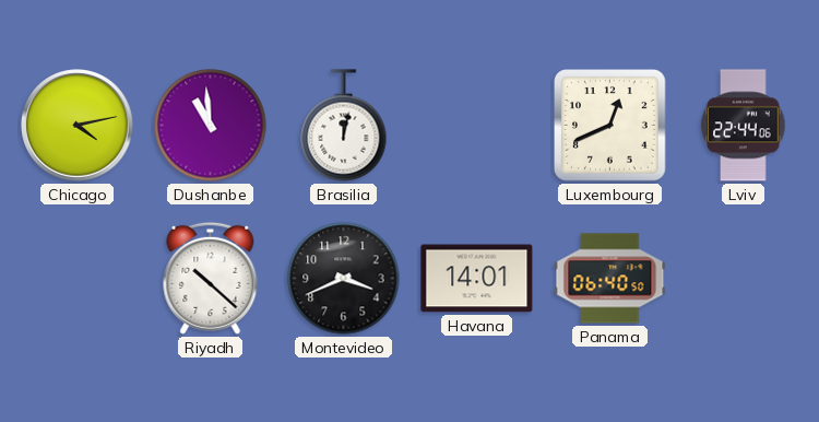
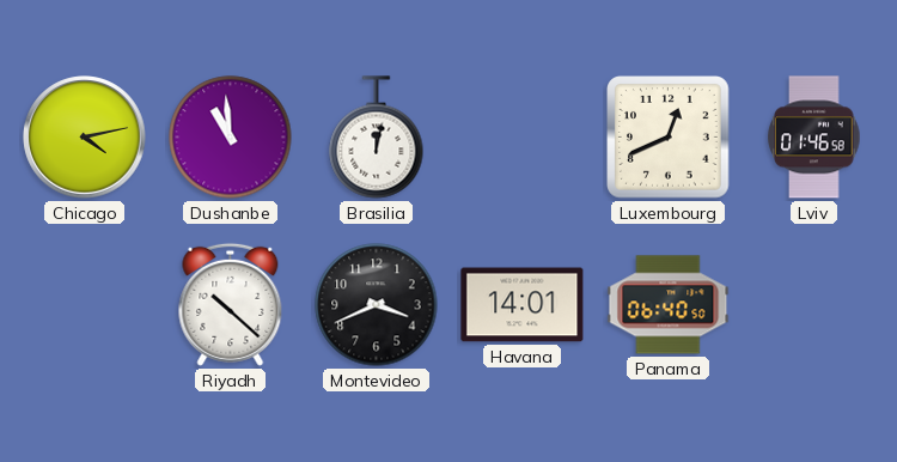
Lviv: 22:44 -> 01:46 (814, 138)
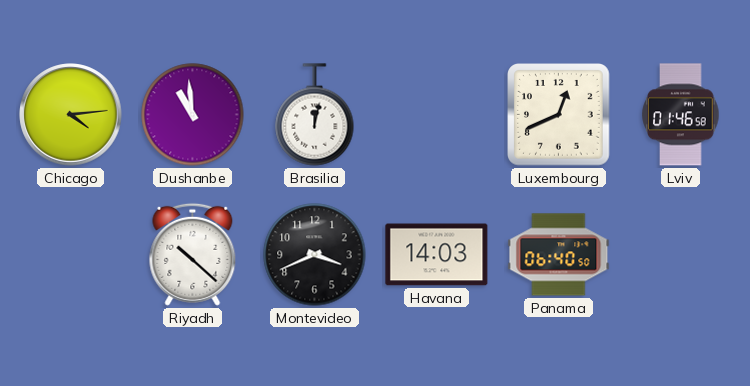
Chicago: 4:13 -> 4:14 (71, 115)
Havana: 14:01 -> 14:03 (437, 255)
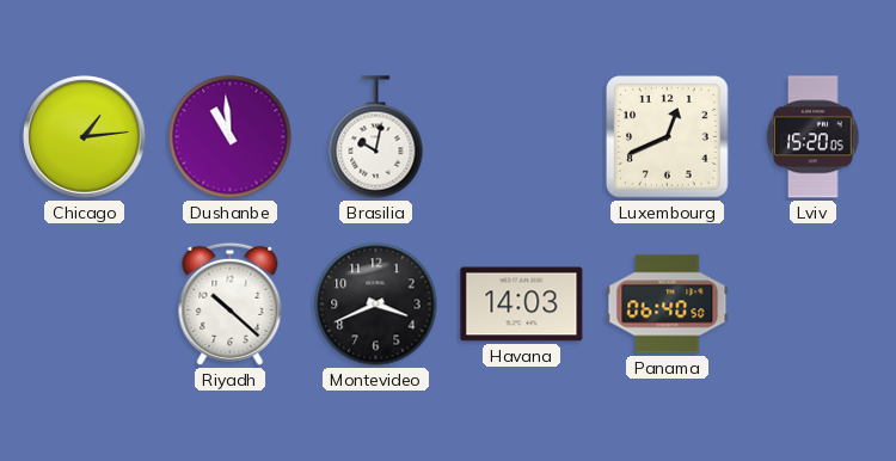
Chicago: 4:14 -> 1:14 (85, 137)
Brasilia: 12:02 -> 10:02 (376, 137)
Lviv: 01:46 -> 15:20 (814, 137)
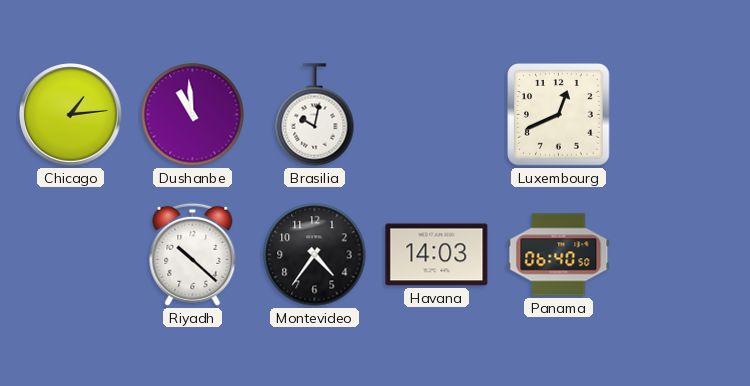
Lviv: 15:20 -> none (814, 137)
Montevideo: 3:41 -> 4:36 (315, 255)
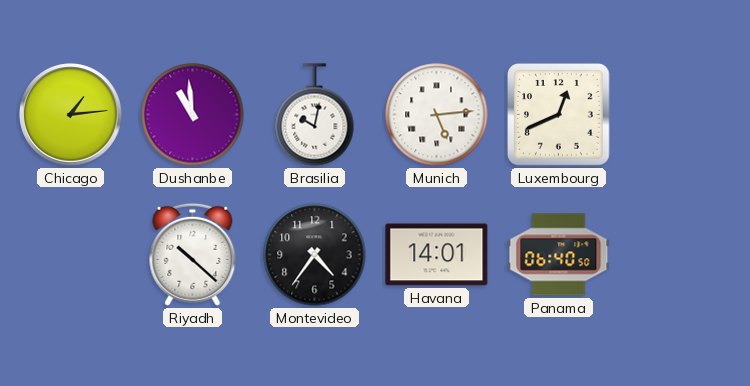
Munich: none -> 5:14 (437, 115)
Havana: 14:03 -> 14:01 (437, 255)
